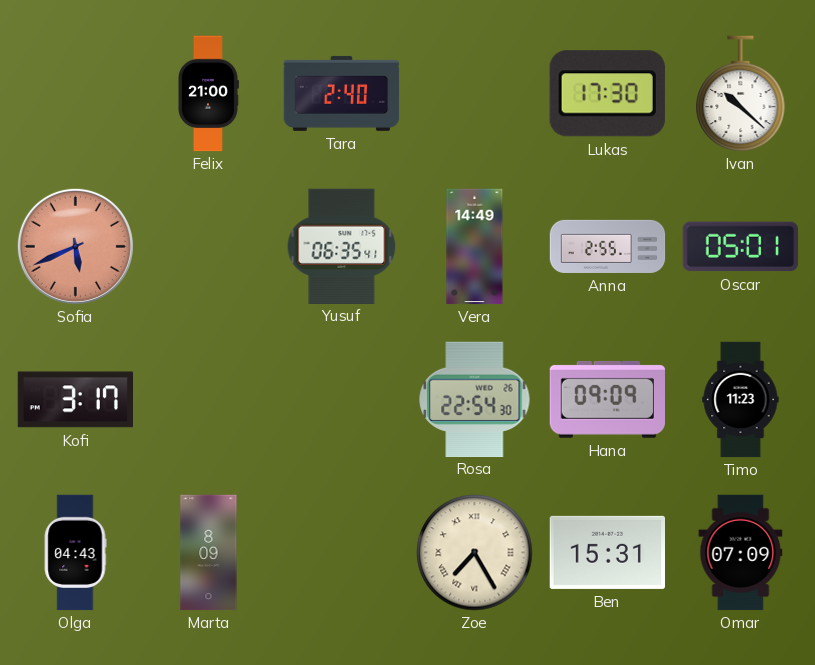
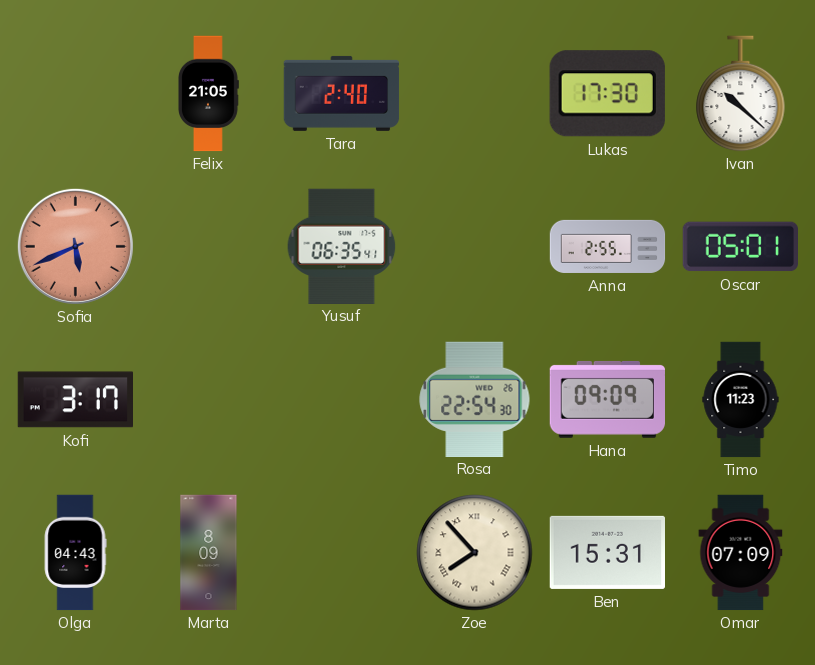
Felix: 21:00 -> 21:05 (209, 94)
Vera: 14:49 -> none (475, 247)
Zoe: 7:25 -> 7:53 (475, 553)
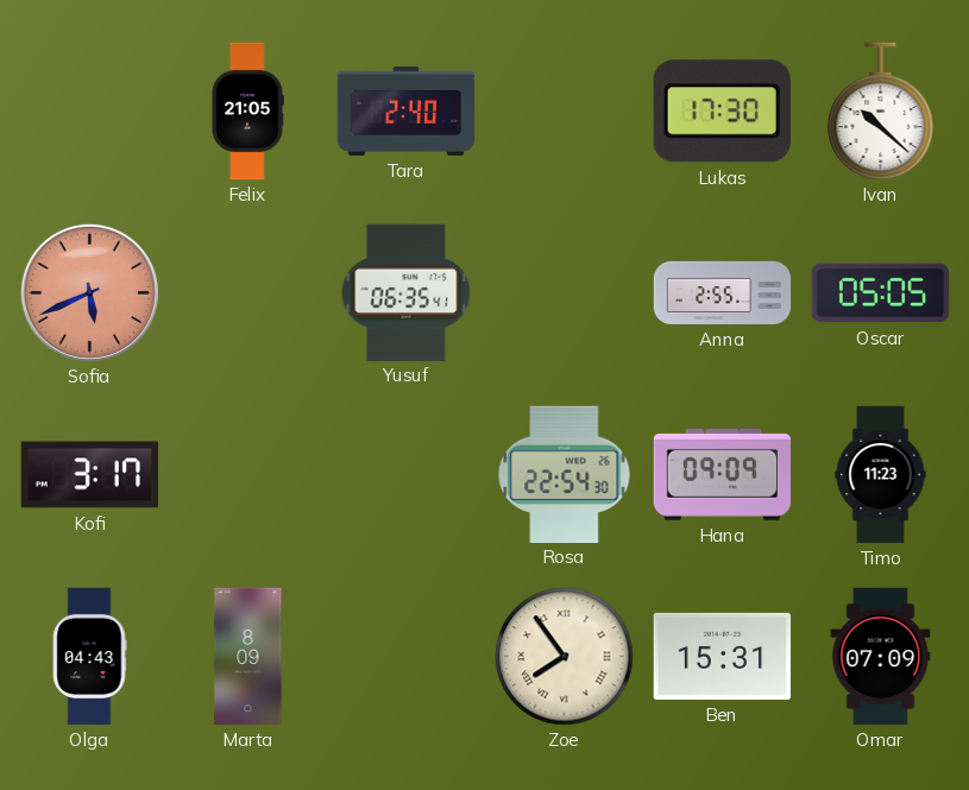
Oscar: 05:01 -> 05:05 (880, 293)
Zoe: 7:53 -> 7:54 (565, 657)
